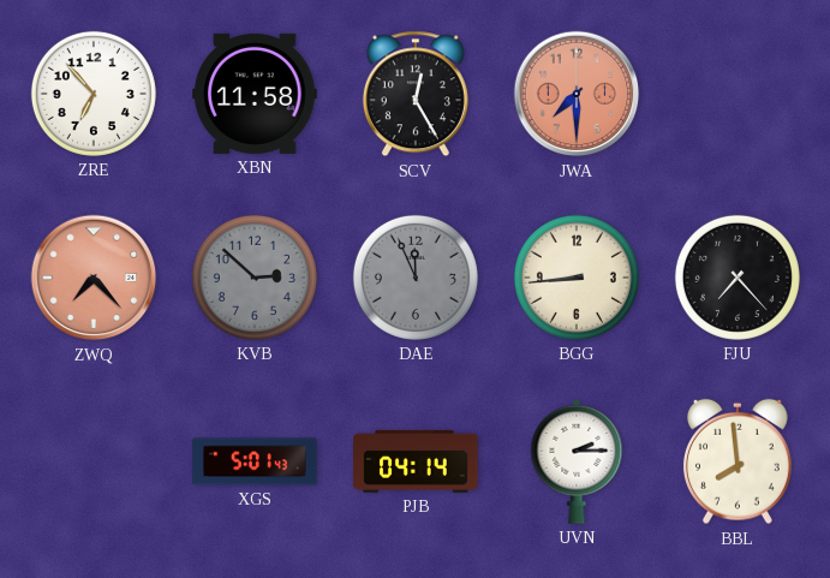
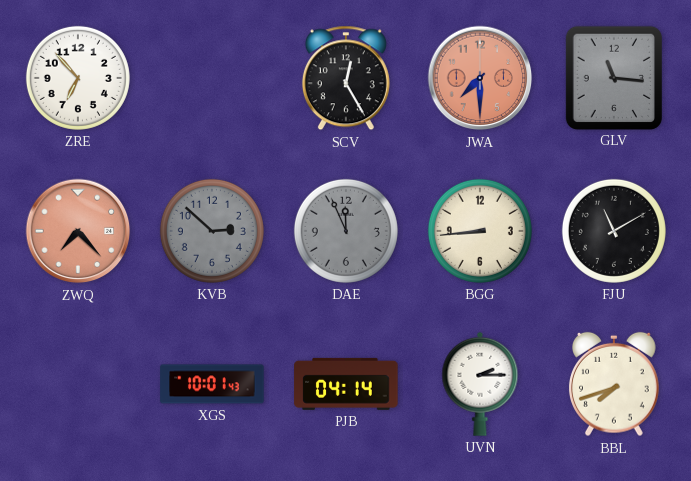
XBN: 11:58 -> none (255, 94)
GLV: none -> 11:16 (613, 77)
FJU: 7:23 -> 11:10 (614, 231)
XGS: 5:01 -> 10:01 (212, 384)
BBL: 7:59 -> 7:42 (614, 384)
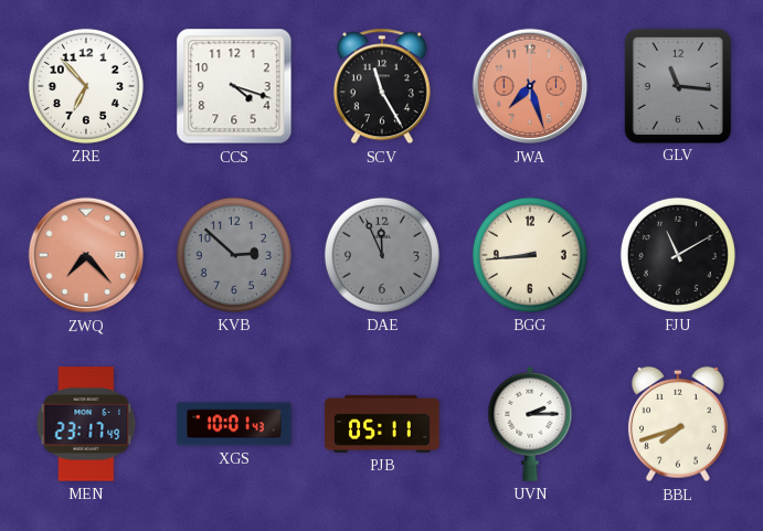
CCS: none -> 4:18 (234, 86)
SCV: 12:25 -> 11:25 (382, 86)
JWA: 7:30 -> 7:27 (530, 86)
MEN: none -> 23:17 (86, 424)
PJB: 04:14 -> 05:11 (382, 424)
